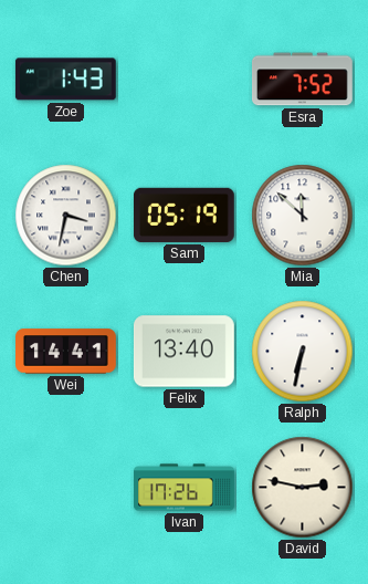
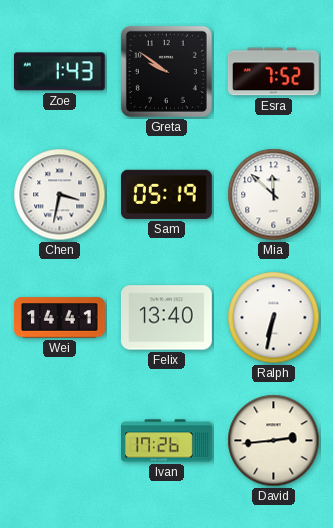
Greta: none -> 9:51 (166, 71)
David: 2:47 -> 2:44 (274, 441)
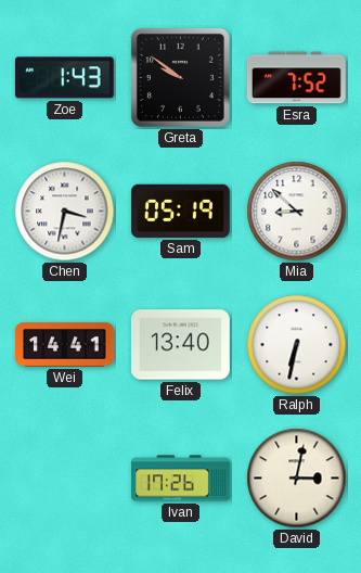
Mia: 11:52 -> 8:52 (297, 212)
David: 2:44 -> 3:02 (297, 479)
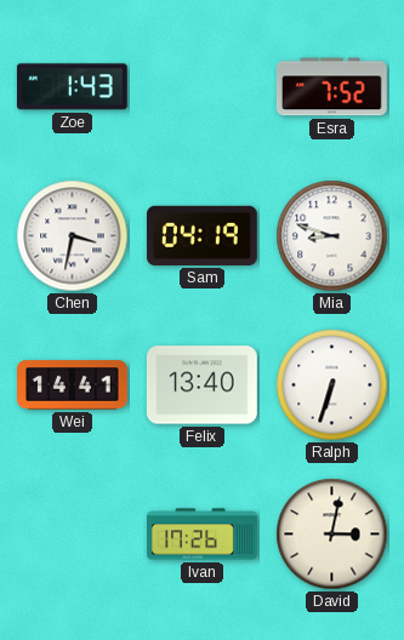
Greta: 9:51 -> none (180, 77)
Sam: 05:19 -> 04:19 (201, 235)
Mia: 8:52 -> 8:48 (332, 236)
Ralph: 6:32 -> 6:33 (332, 385)
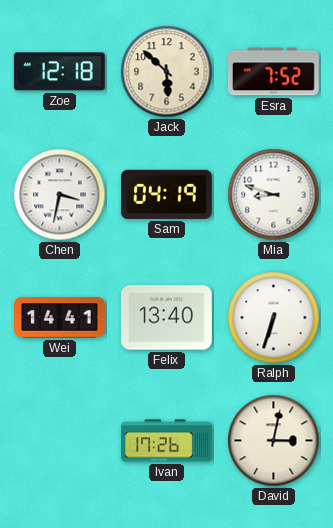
Zoe: 1:43 -> 12:18 (59, 72)
Jack: none -> 5:52 (167, 72)
